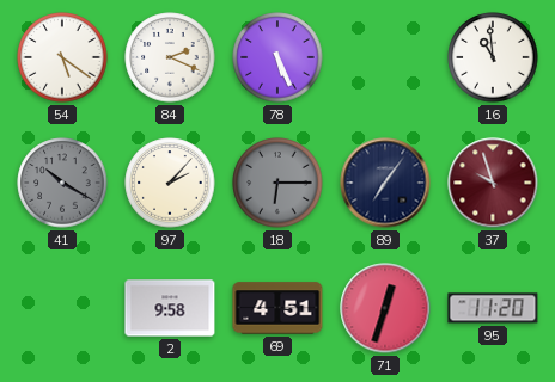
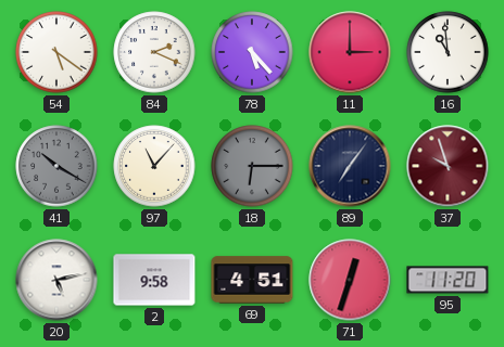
78: 5:26 -> 5:23 (252, 52)
11: none -> 3:00 (350, 52)
97: 2:07 -> 11:07 (154, 166)
20: none -> 5:13 (56, 280)
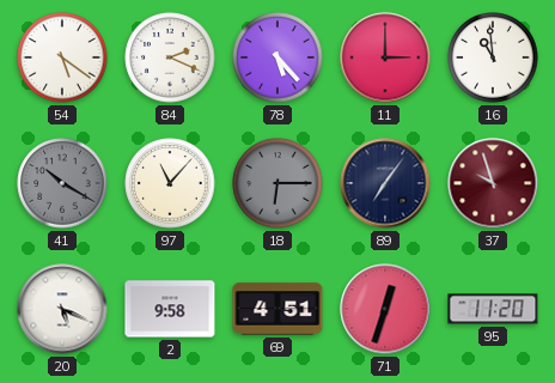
20: 5:13 -> 5:19 (62, 309)
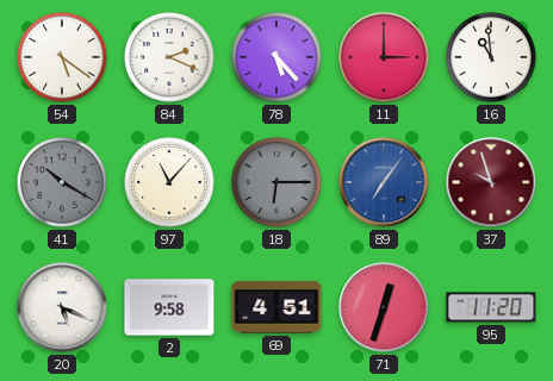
89 dial: navy -> blue (384, 182)
